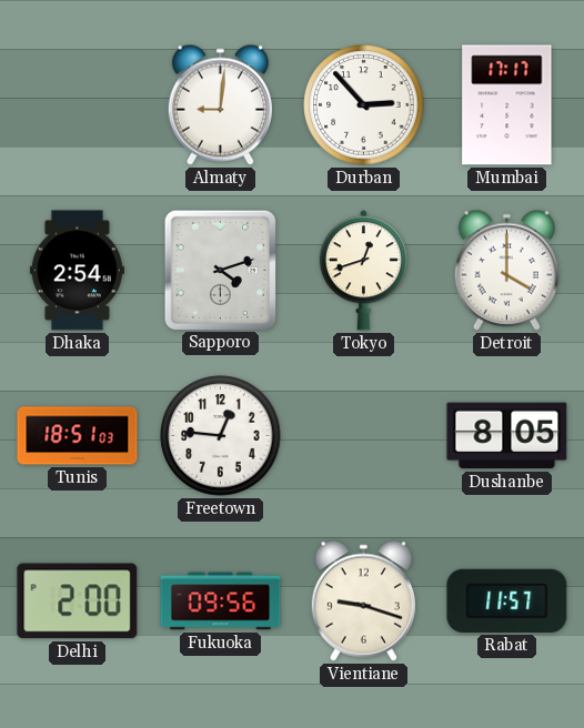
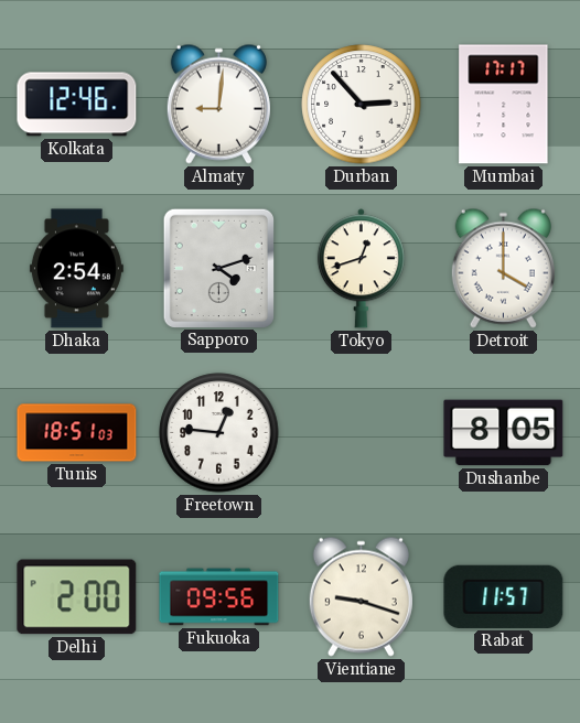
Kolkata: none -> 12:46 (77, 105)
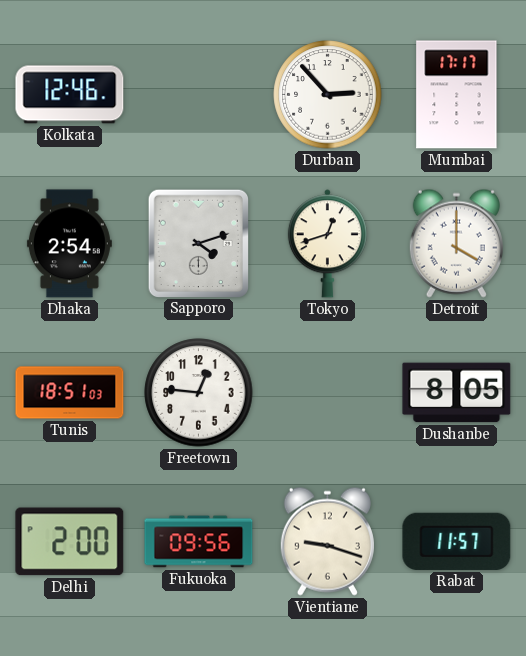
Almaty: 9:01 -> none (218, 104)
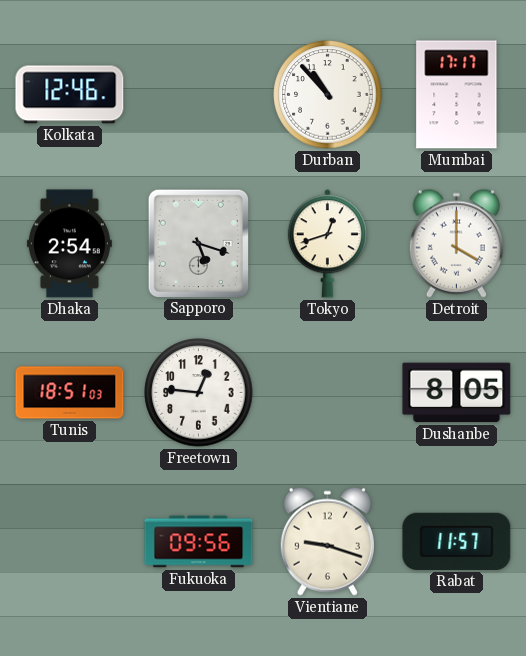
Durban: 2:53 -> 10:53 (328, 95)
Sapporo: 4:12 -> 5:18 (198, 243)
Delhi: 2:00 -> none (70, 542)
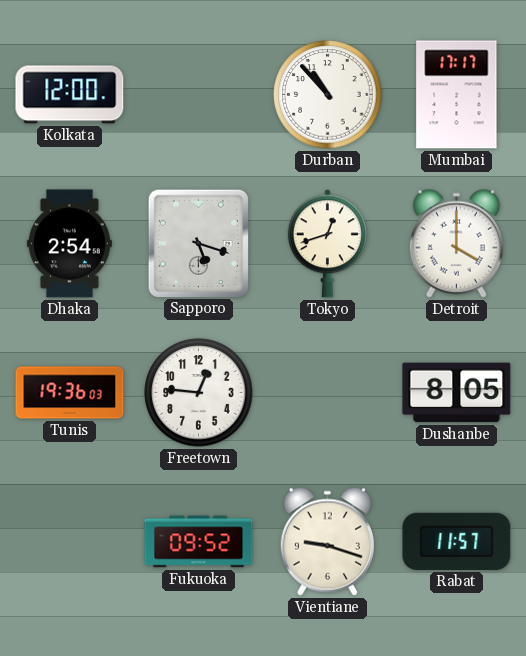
Kolkata: 12:46 -> 12:00 (70, 95)
Tunis: 18:51 -> 19:36 (70, 393)
Fukuoka: 09:56 -> 09:52 (199, 542)
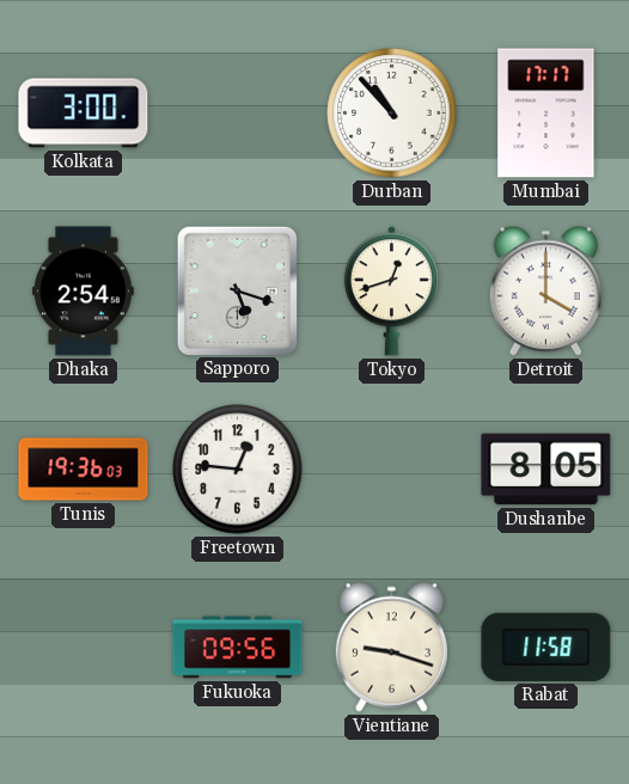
Kolkata: 12:00 -> 3:00 (84, 114)
Fukuoka: 09:52 -> 09:56 (238, 648)
Rabat: 11:57 -> 11:58 (546, 647)
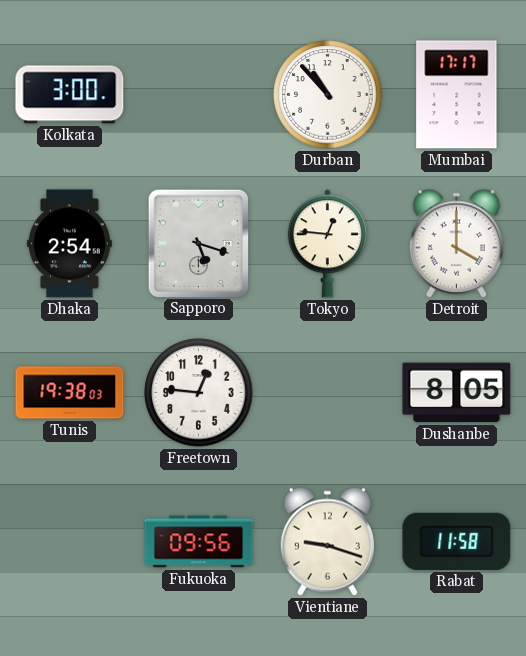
Tokyo: 12:42 -> 12:46 (327, 244)
Tunis: 19:36 -> 19:38 (70, 393)
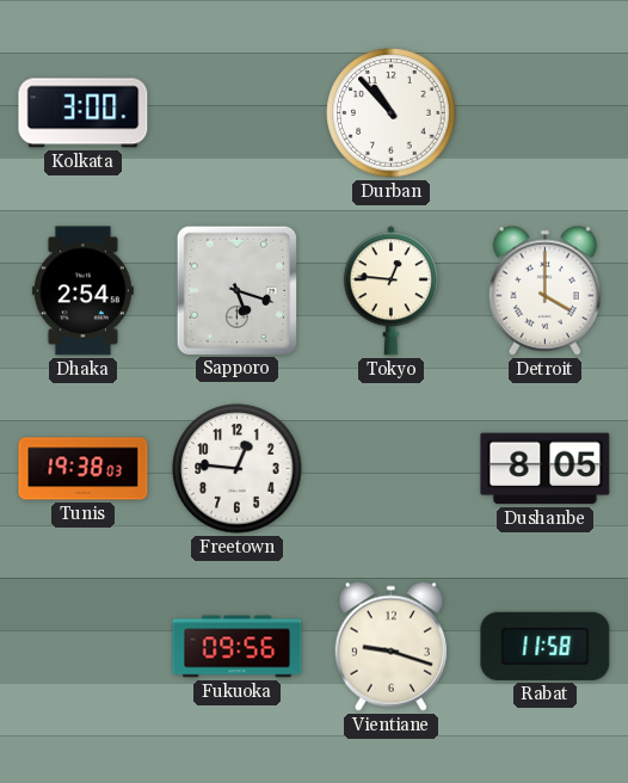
Mumbai: 17:17 -> none (457, 95)
